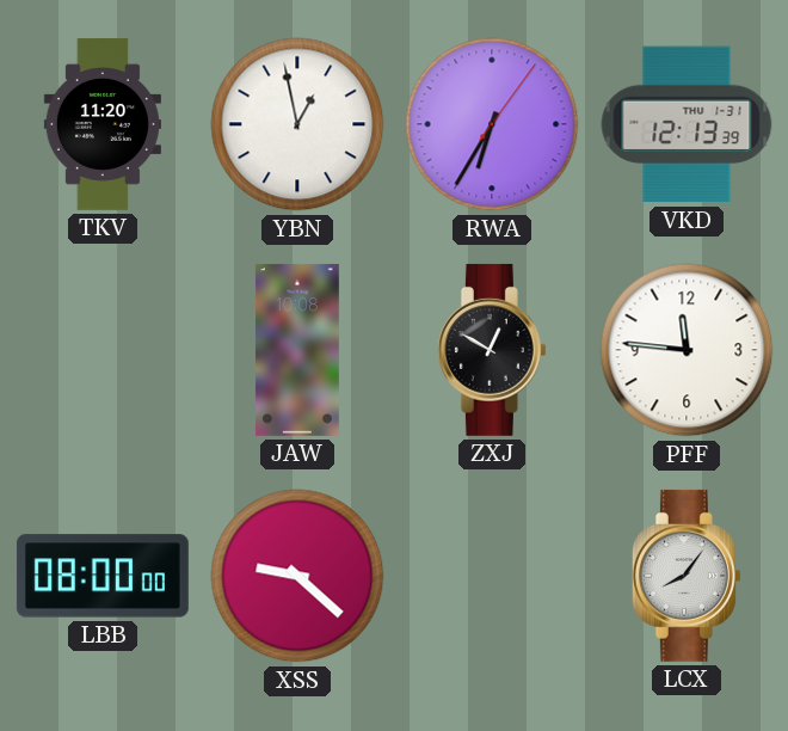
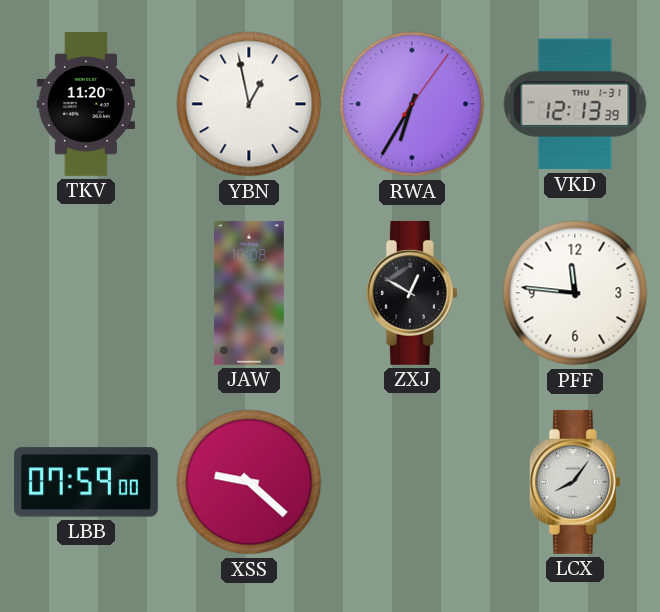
LBB: 08:00 -> 07:59 (86, 482)
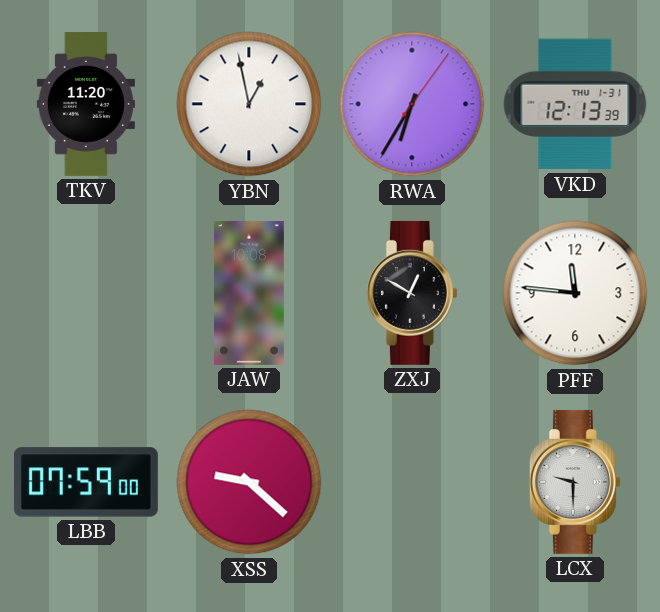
LCX: 8:06 -> 9:30 (575, 482)
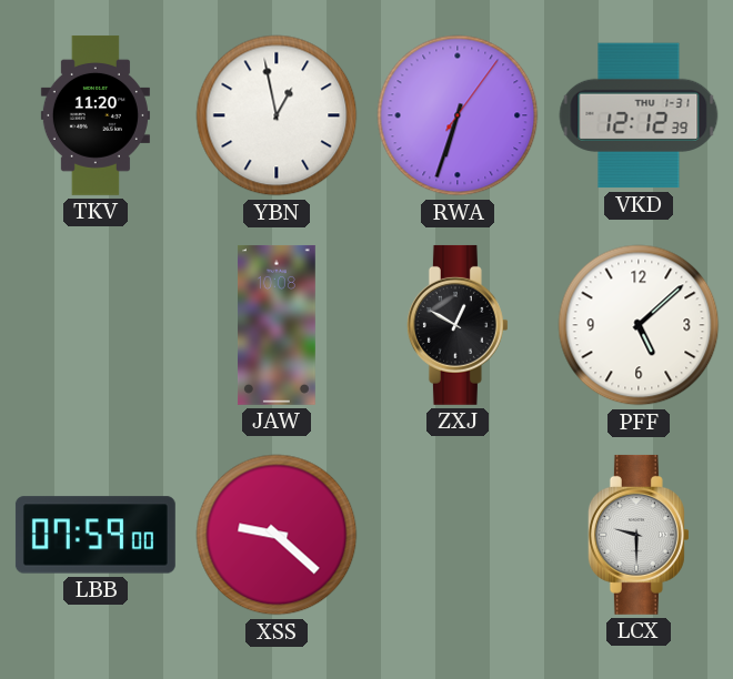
RWA: 6:35 -> 6:33 (458, 115)
VKD: 12:13 -> 12:12 (639, 115)
PFF: 11:46 -> 5:08 (639, 325)
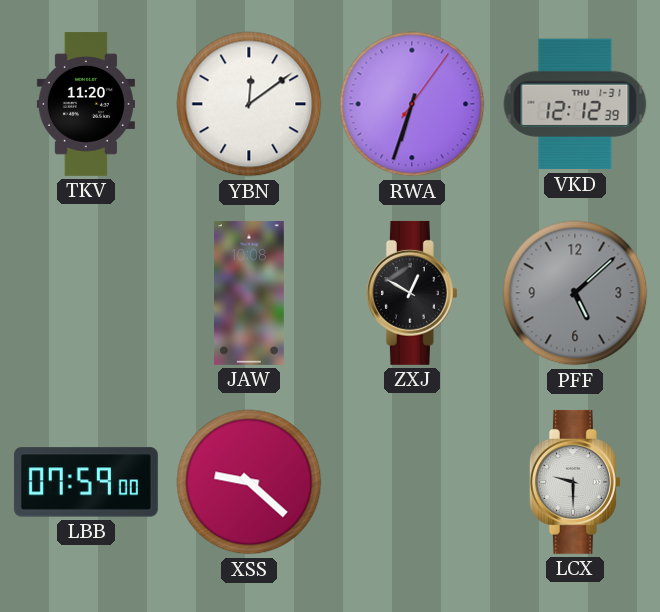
YBN: 12:58 -> 12:09 (249, 104)
PFF dial: white -> grey (575, 293)
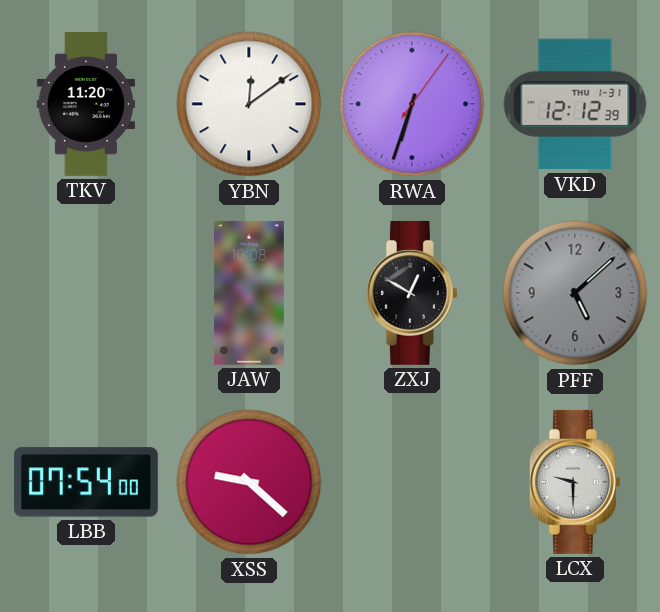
LBB: 07:59 -> 07:54 (86, 482)
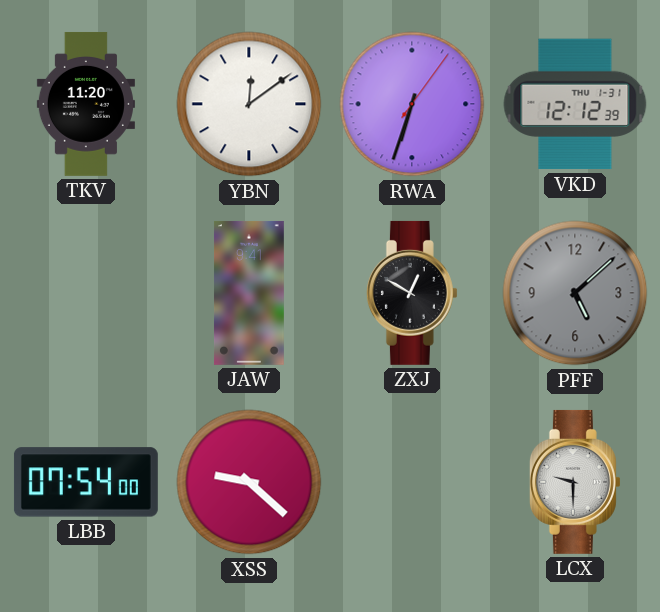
JAW: 10:08 -> 9:41 (249, 293)
